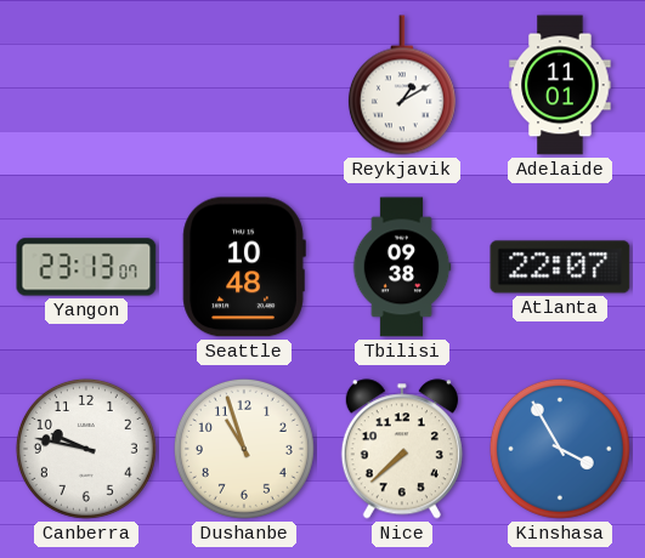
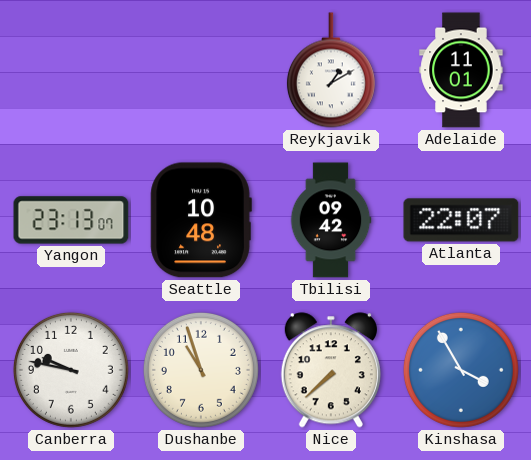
Tbilisi: 09:38 -> 09:42 (331, 220)
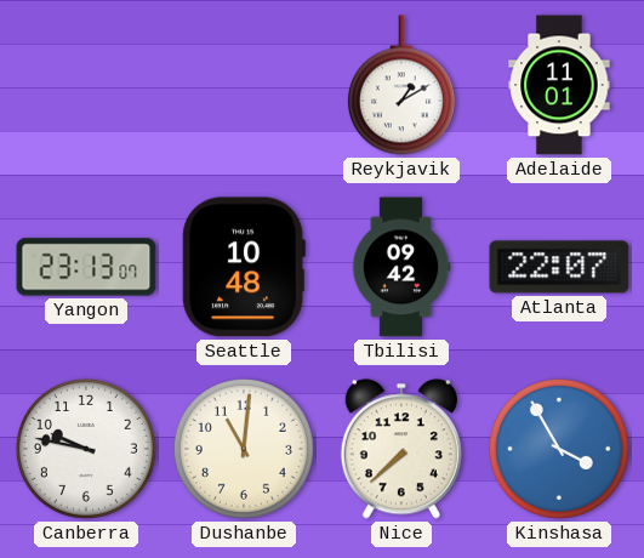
Dushanbe: 10:57 -> 11:01 (244, 449)
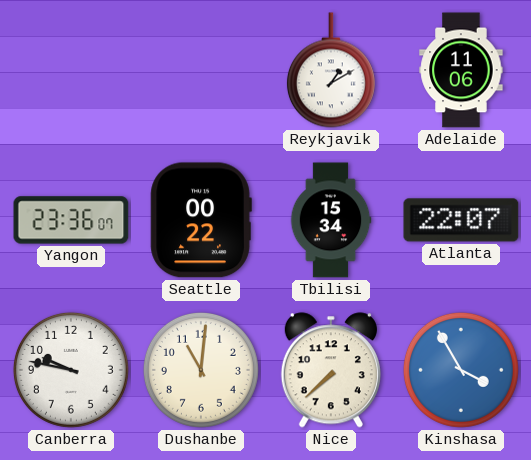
Adelaide: 11:01 -> 11:06 (461, 70)
Yangon: 23:13 -> 23:36 (71, 220)
Seattle: 10:48 -> 00:22 (201, 220)
Tbilisi: 09:42 -> 15:34 (331, 220)
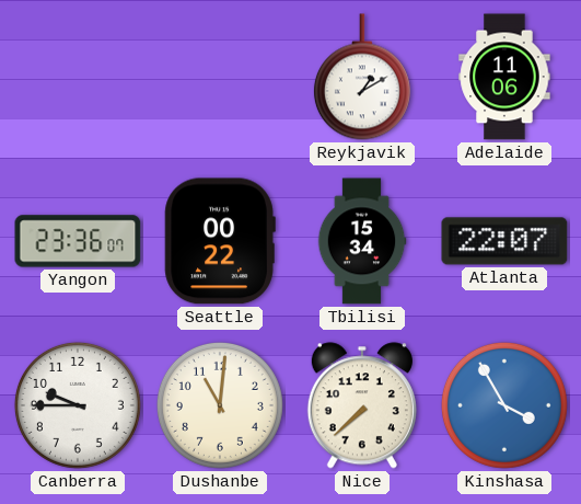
Canberra: 9:47 -> 9:45 (78, 405)
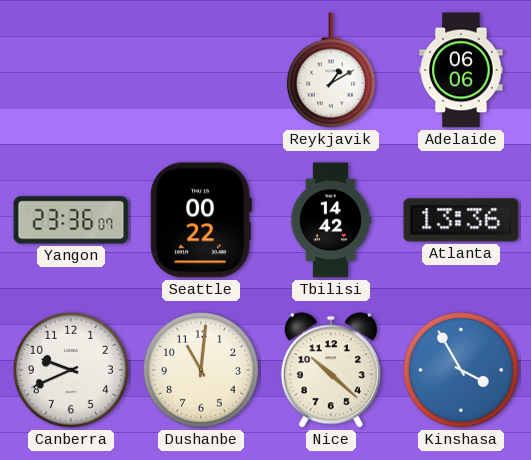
Adelaide: 11:06 -> 06:06 (461, 70)
Tbilisi: 15:34 -> 14:42 (331, 220)
Atlanta: 22:07 -> 13:36 (461, 220)
Canberra: 9:45 -> 9:41 (71, 370)
Nice: 7:38 -> 10:22 (331, 370)
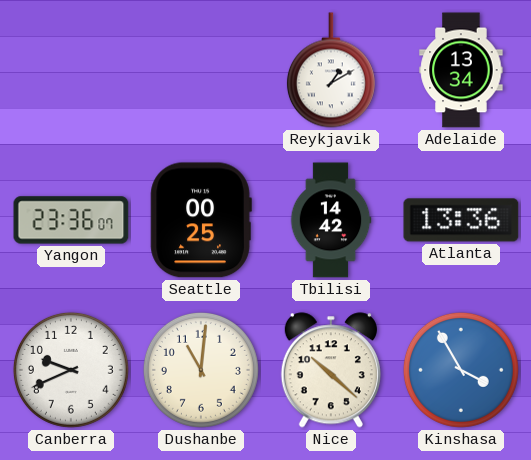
Adelaide: 06:06 -> 13:34 (461, 70)
Seattle: 00:22 -> 00:25 (201, 220)
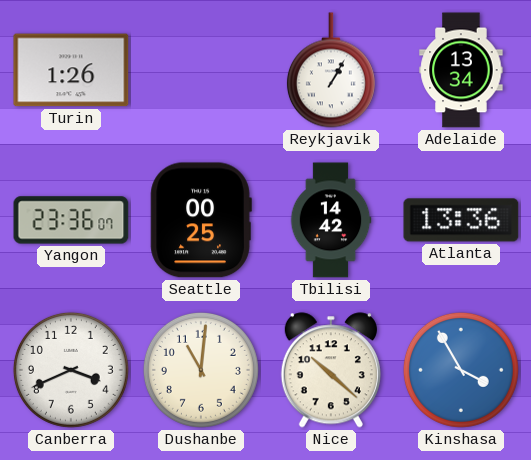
Turin: none -> 1:26 (71, 70)
Reykjavik: 1:10 -> 1:05 (331, 70)
Canberra: 9:41 -> 3:41 (71, 370)
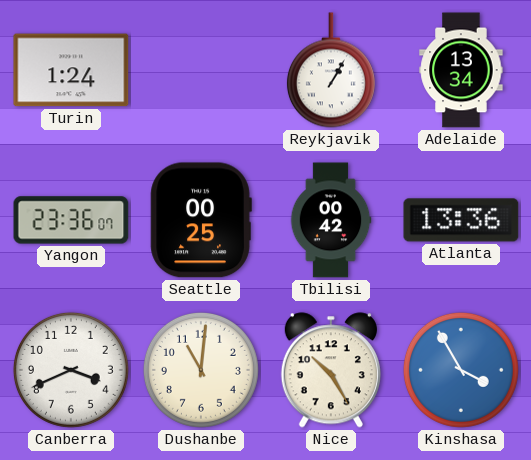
Turin: 1:26 -> 1:24 (71, 70)
Tbilisi: 14:42 -> 00:42 (331, 220)
Nice: 10:22 -> 10:25 (331, 370)
